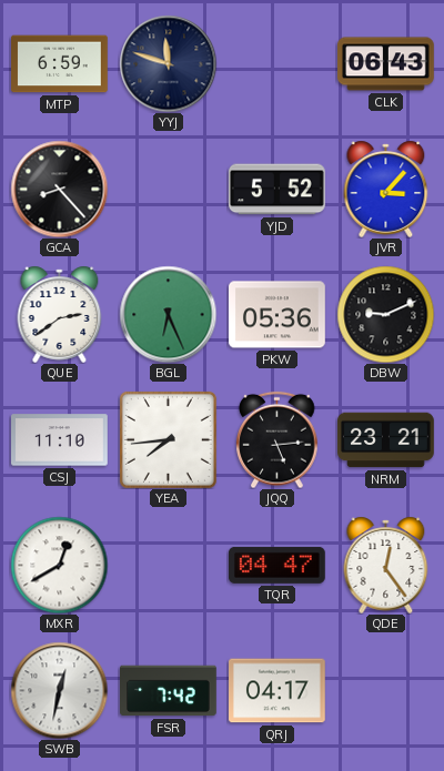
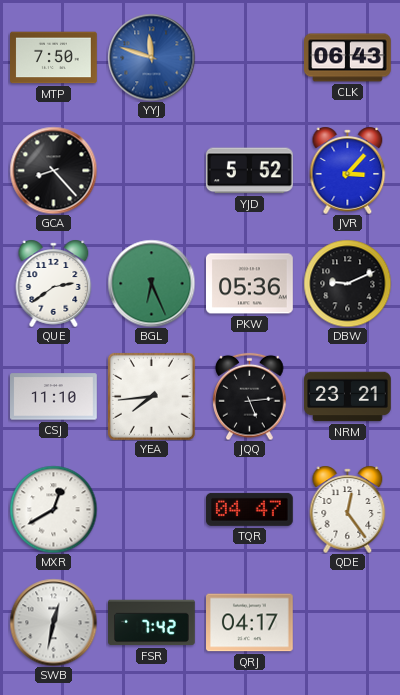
MTP: 6:59 -> 7:50 (54, 58)
YYJ dial: navy -> blue (151, 57)
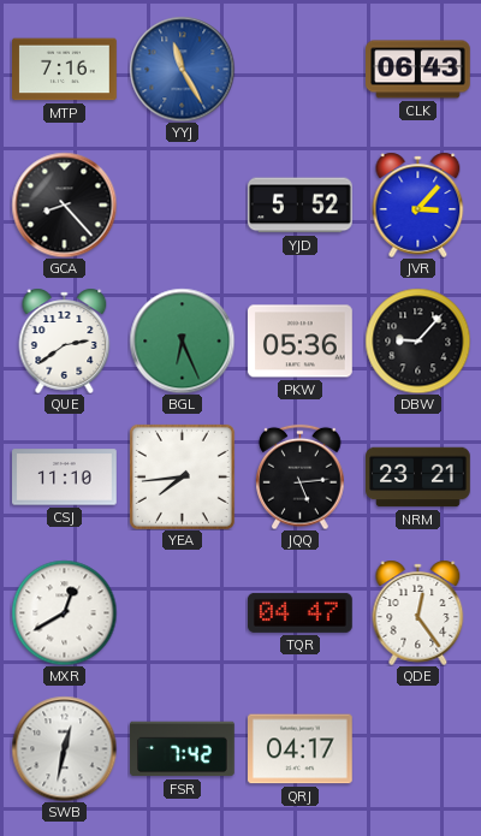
MTP: 7:50 -> 7:16 (65, 70)
YYJ: 11:48 -> 11:25 (182, 69)
DBW: 9:11 -> 9:07 (417, 340)
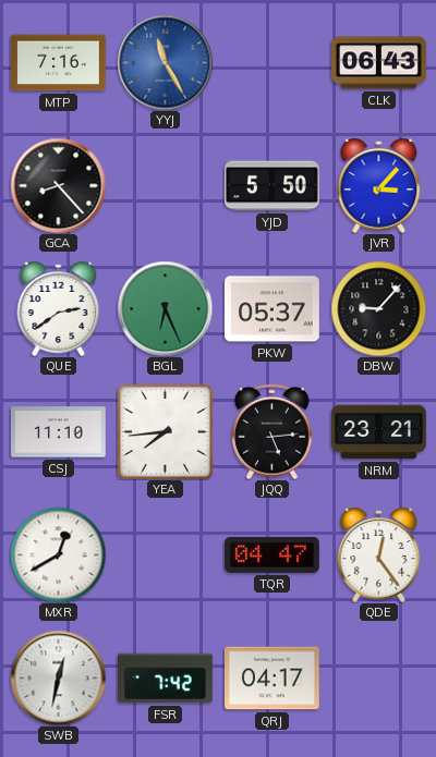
YJD: 5:52 -> 5:50 (272, 186)
PKW: 05:36 -> 05:37 (272, 309)
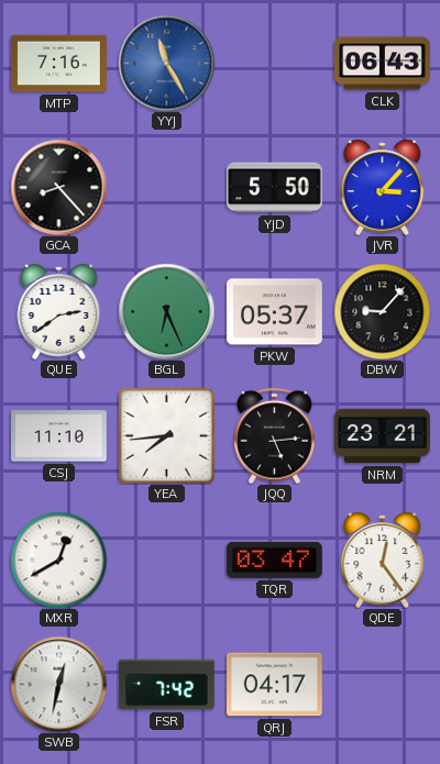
TQR: 04:47 -> 03:47 (275, 560)
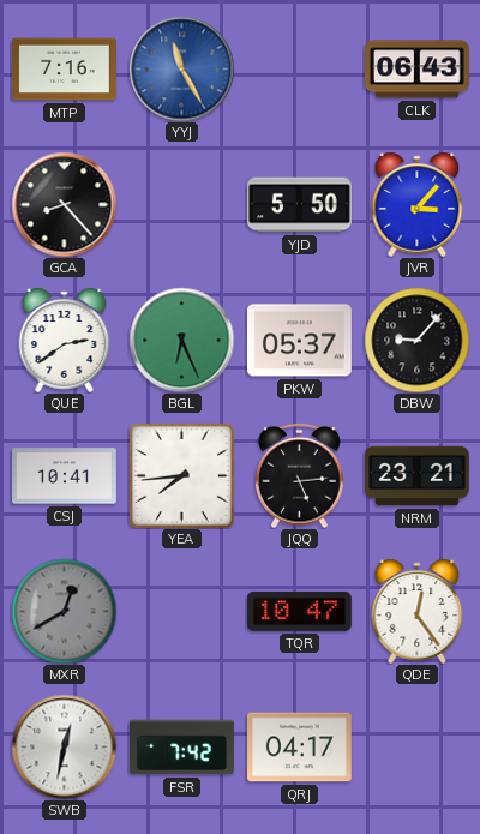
CSJ: 11:10 -> 10:41 (65, 476)
MXR dial: white -> grey (64, 611)
TQR: 03:47 -> 10:47 (300, 611)
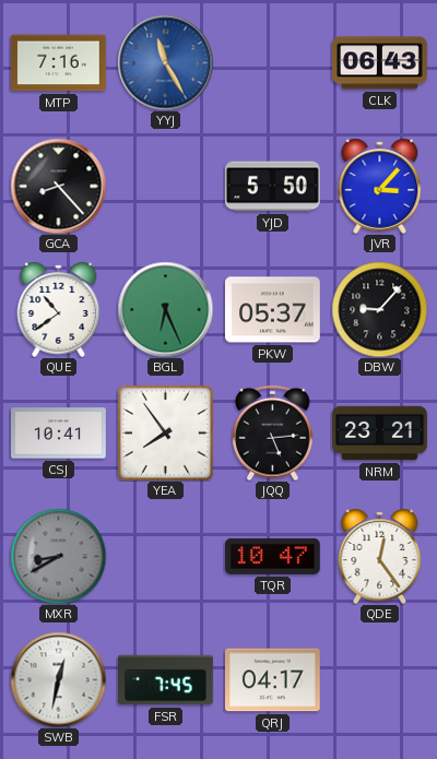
QUE: 2:39 -> 10:39 (59, 309)
YEA: 7:44 -> 7:54 (165, 432)
MXR: 12:40 -> 8:40 (58, 556)
FSR: 7:42 -> 7:45 (166, 680)
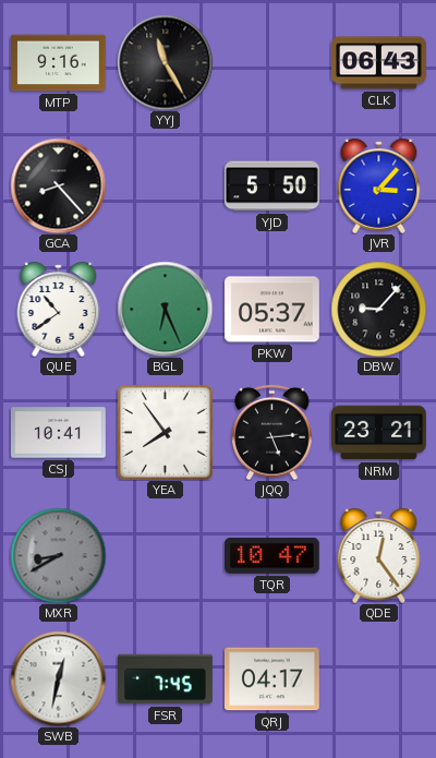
MTP: 7:16 -> 9:16 (59, 63)
YYJ dial: blue -> black (165, 62)
